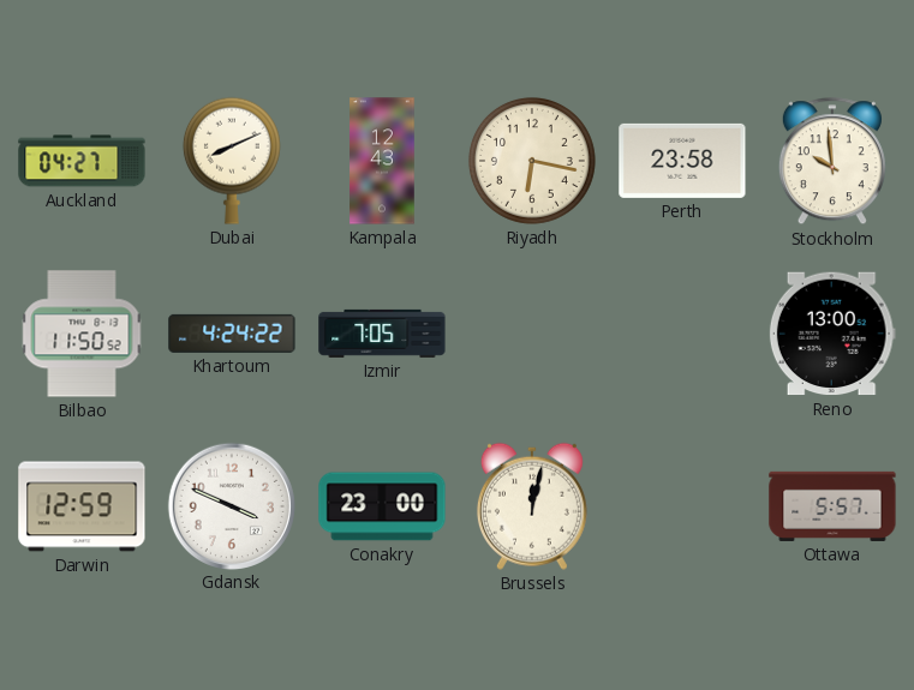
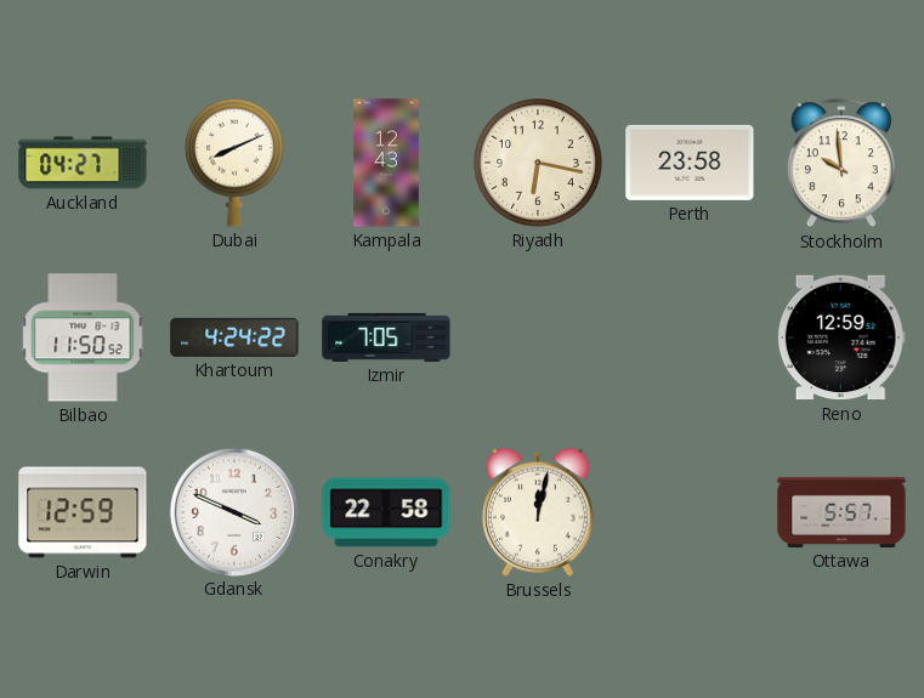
Reno: 13:00 -> 12:59 (841, 337)
Conakry: 23:00 -> 22:58 (386, 512)
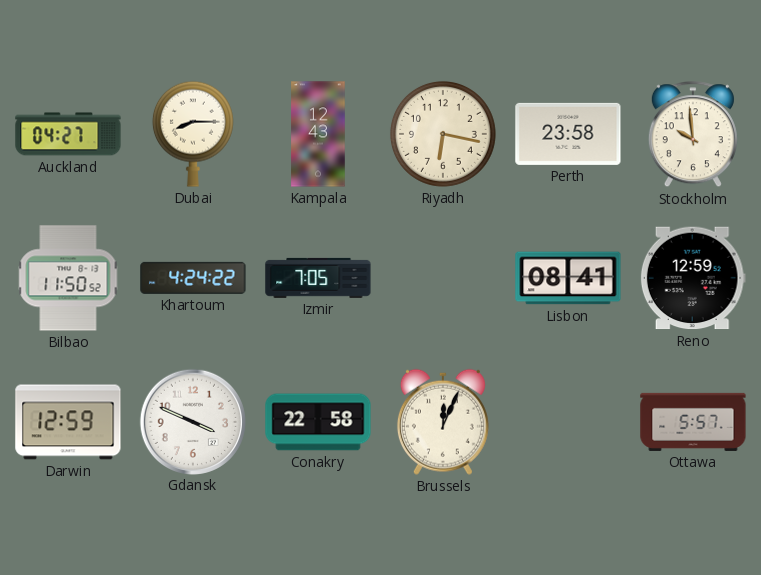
Dubai: 8:11 -> 8:15 (193, 134)
Lisbon: none -> 08:41 (568, 278)
Brussels: 12:02 -> 12:04 (443, 422)
